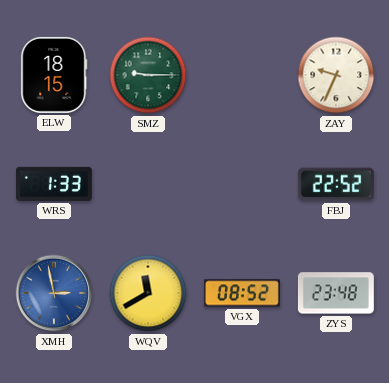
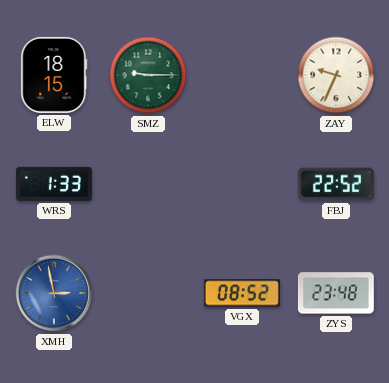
WQV: 11:40 -> none (148, 293)
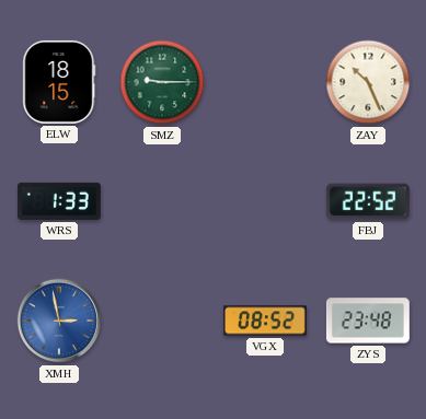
ZAY: 9:34 -> 10:26 (368, 82)
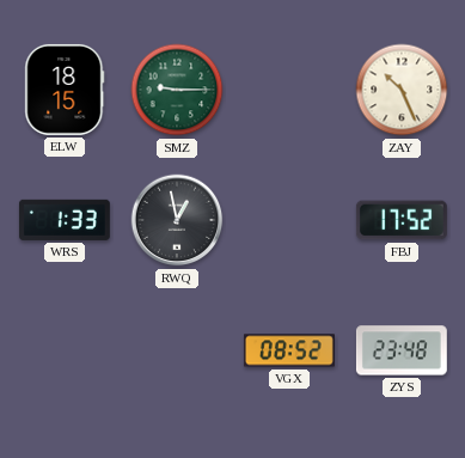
RWQ: none -> 12:58 (177, 220)
FBJ: 22:52 -> 17:52 (402, 220)
XMH: 2:58 -> none (59, 321)
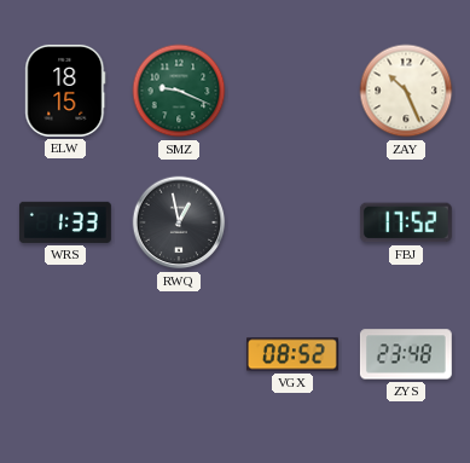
SMZ: 9:15 -> 9:19 (179, 91)
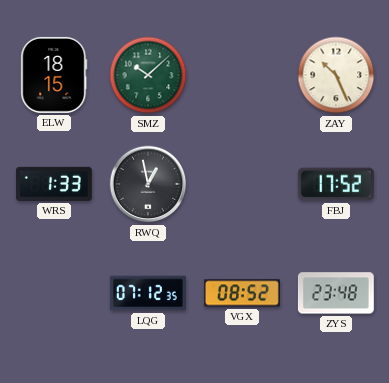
SMZ: 9:19 -> 10:08 (148, 75)
LQG: none -> 07:12 (148, 293)
